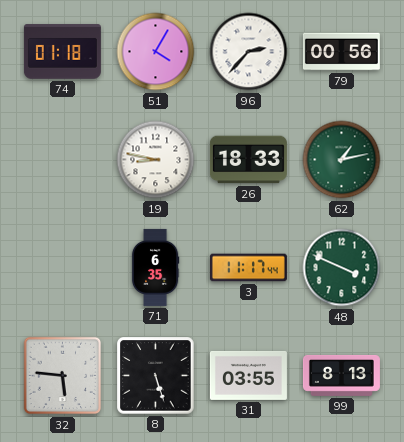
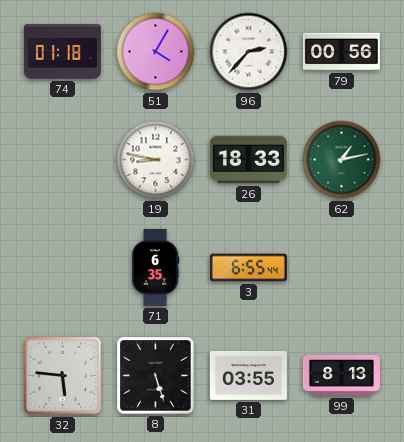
3: 11:17 -> 6:55 (248, 268)
48: 3:49 -> none (342, 268)
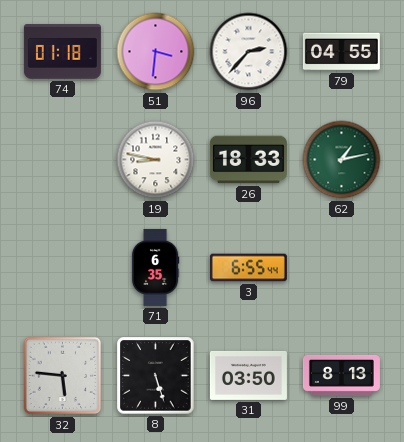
51: 4:05 -> 3:31 (156, 52)
79: 00:56 -> 04:55 (341, 52)
31: 03:55 -> 03:50 (248, 375)
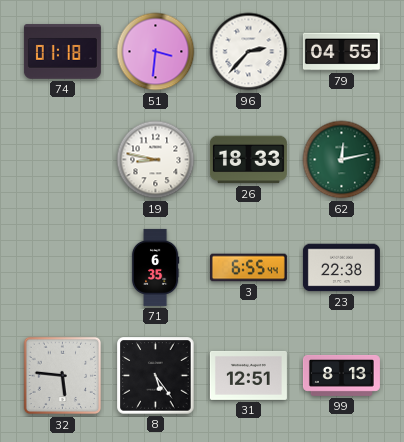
62: 1:13 -> 12:13 (342, 160)
23: none -> 22:38 (341, 268)
8: 5:27 -> 5:24 (156, 376)
31: 03:50 -> 12:51 (248, 375)
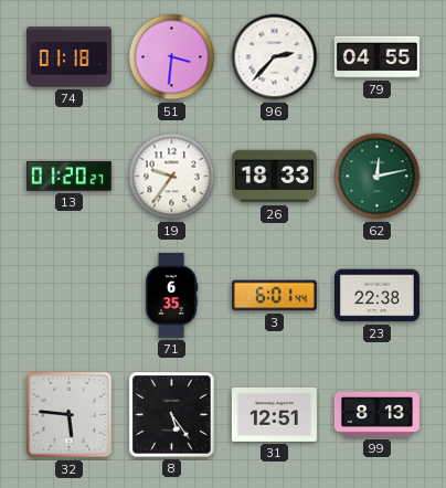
13: none -> 01:20 (68, 176)
19: 8:47 -> 9:36 (172, 177)
3: 6:55 -> 6:01 (274, 296)
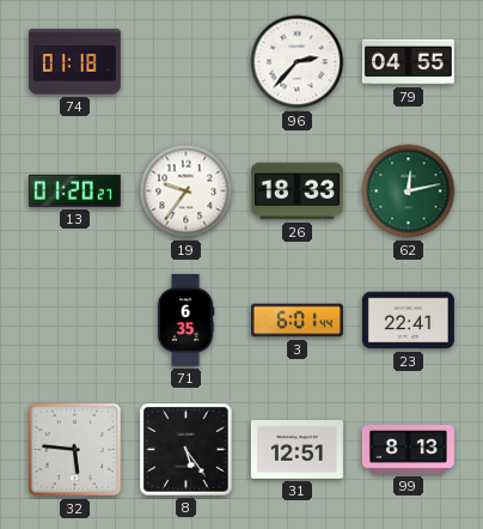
51: 3:31 -> none (172, 57)
23: 22:38 -> 22:41 (408, 321)
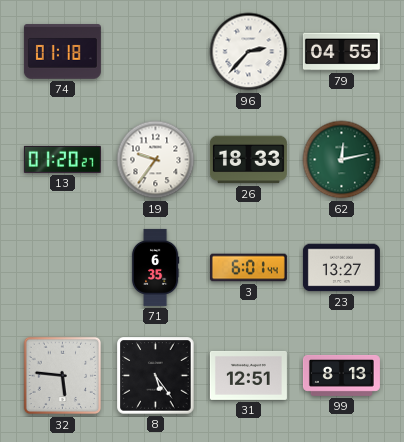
23: 22:41 -> 13:27 (341, 268)
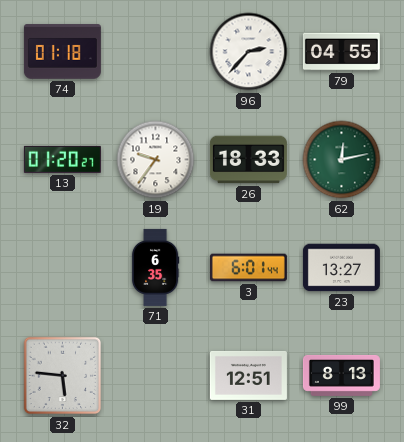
8: 5:24 -> none (156, 376)
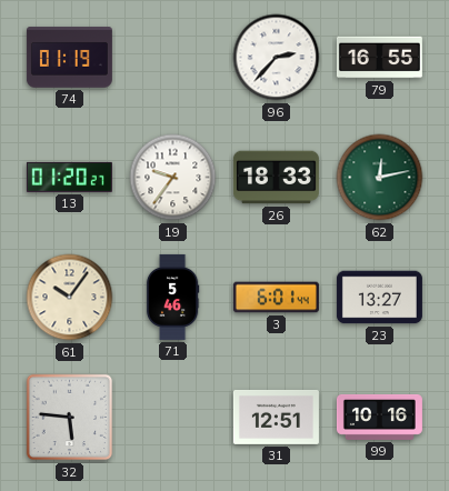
74: 01:18 -> 01:19 (69, 58)
79: 04:55 -> 16:55 (379, 58)
61: none -> 10:06 (70, 298)
71: 6:35 -> 5:46 (172, 297)
99: 8:13 -> 10:16 (379, 417)
